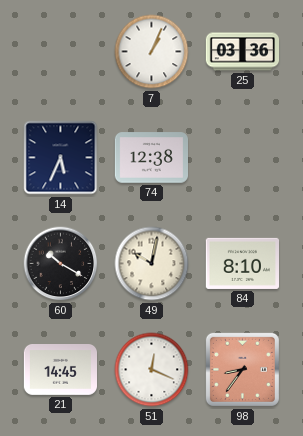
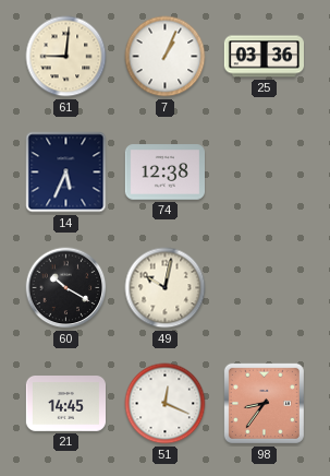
61: none -> 9:01 (66, 57)
84: 8:10 -> none (242, 263)
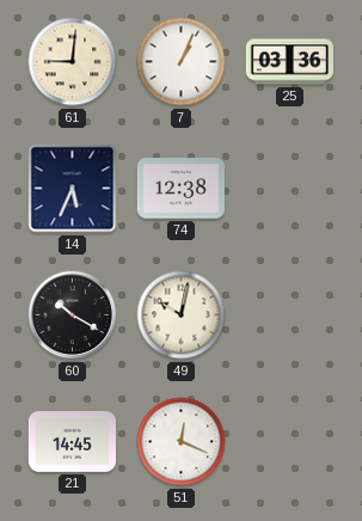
98: 8:36 -> none (264, 403)
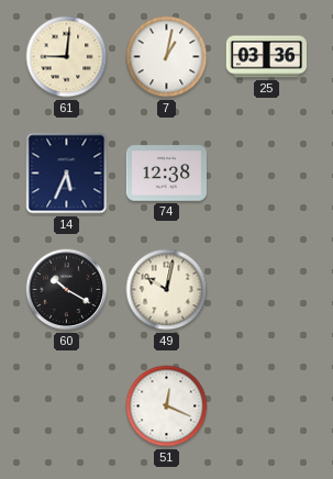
7: 1:04 -> 1:02 (167, 57)
21: 14:45 -> none (72, 442)
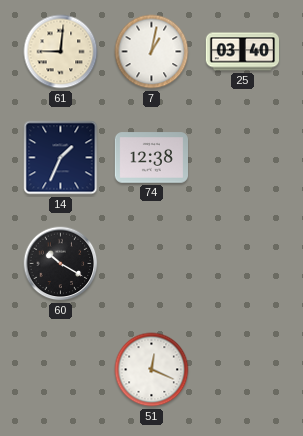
25: 03:36 -> 03:40 (243, 52)
14: 5:34 -> 1:34 (61, 158)
49: 10:02 -> none (167, 290)
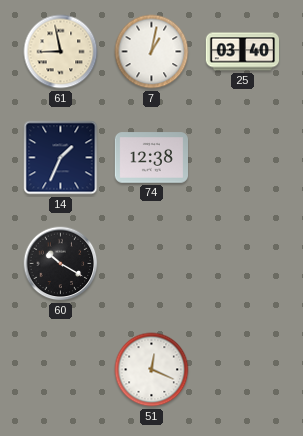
61: 9:01 -> 8:58 (61, 52)
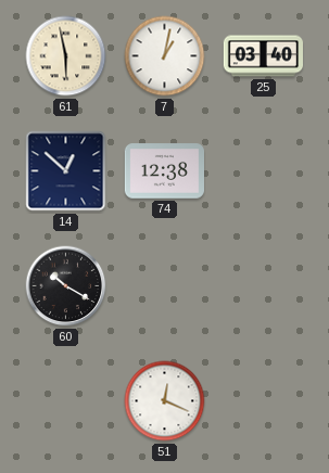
61: 8:58 -> 5:58 (66, 56)
14: 1:34 -> 12:52 (66, 171)
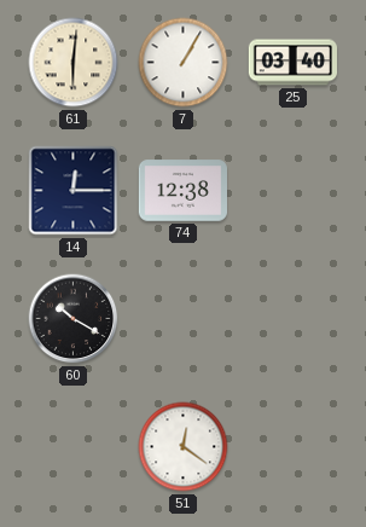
61: 5:58 -> 6:01 (74, 63)
7: 1:02 -> 1:05 (184, 63)
14: 12:52 -> 12:15 (74, 191)
51: 12:19 -> 12:21 (184, 447)
